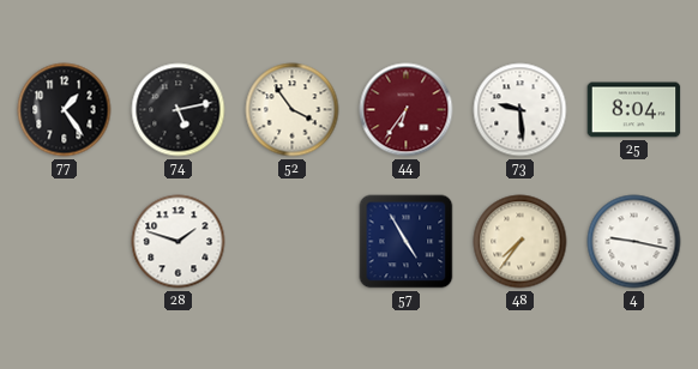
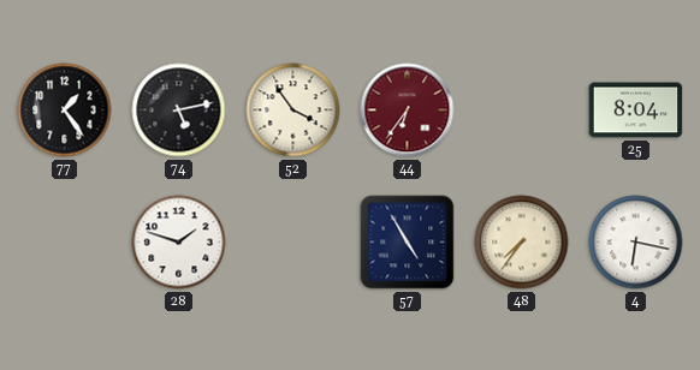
73: 9:29 -> none (521, 110)
4: 9:17 -> 6:17 (636, 243)
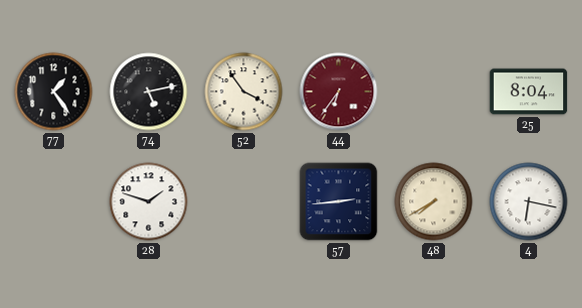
57: 4:55 -> 2:44 (339, 202)
48: 7:36 -> 7:40 (434, 202)
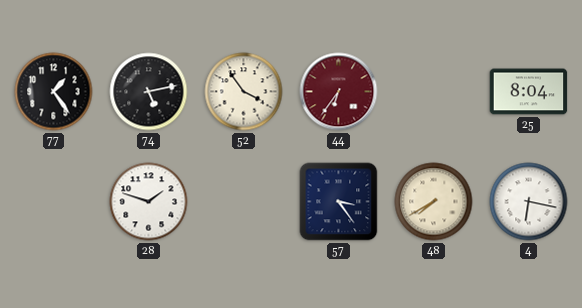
57: 2:44 -> 3:24 (339, 202)
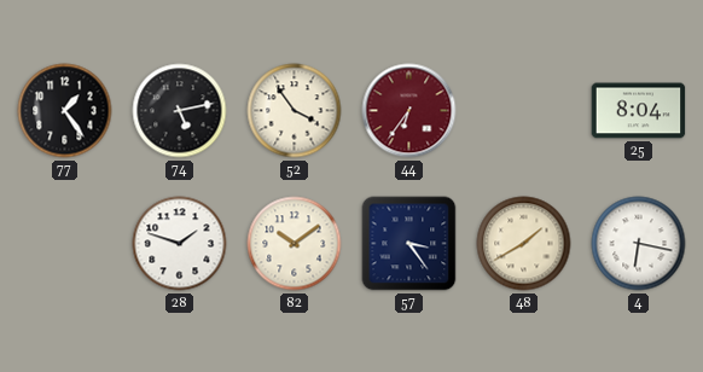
82: none -> 10:09 (295, 244)
48: 7:40 -> 1:40 (524, 244)
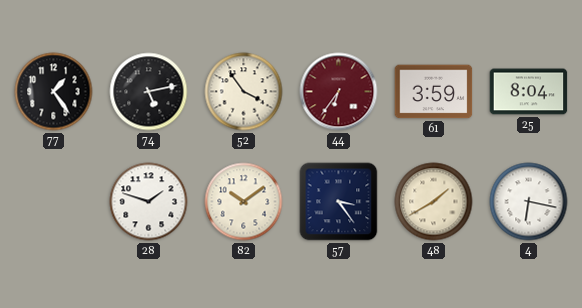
61: none -> 3:59 (434, 92)
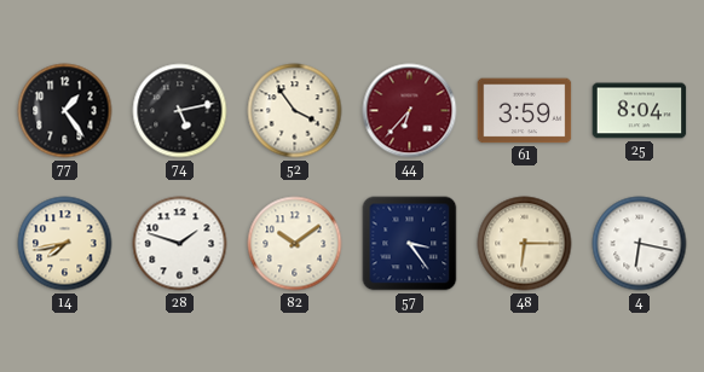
44: 6:36 -> 6:37 (410, 111)
14: none -> 7:43 (65, 244)
48: 1:40 -> 6:15 (525, 244)
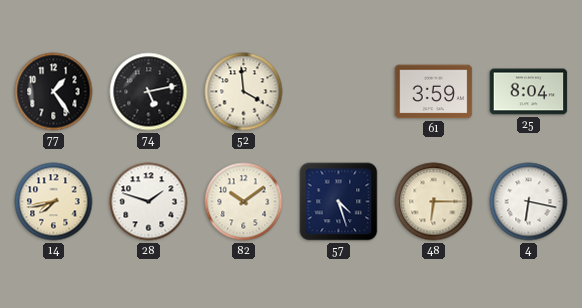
52: 3:54 -> 3:59 (244, 92)
44: 6:37 -> none (410, 111)
57: 3:24 -> 4:27 (339, 202)
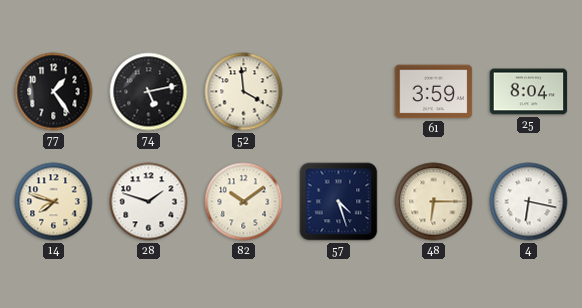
14: 7:43 -> 7:48 (54, 202)
